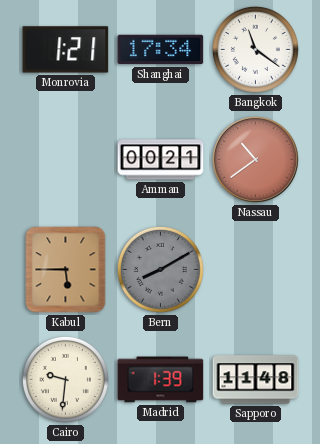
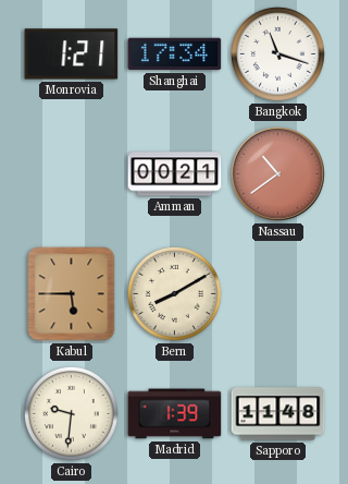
Bangkok: 11:21 -> 11:18 (277, 53)
Bern dial: grey -> cream (174, 293)
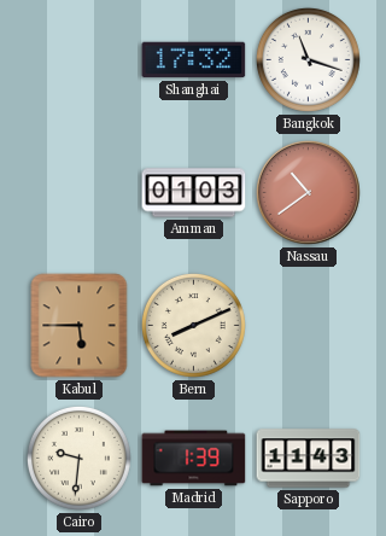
Monrovia: 1:21 -> none (72, 55)
Shanghai: 17:34 -> 17:32 (194, 60)
Amman: 00:21 -> 01:03 (194, 193)
Bern: 8:10 -> 8:11 (193, 325)
Sapporo: 11:48 -> 11:43 (309, 459)
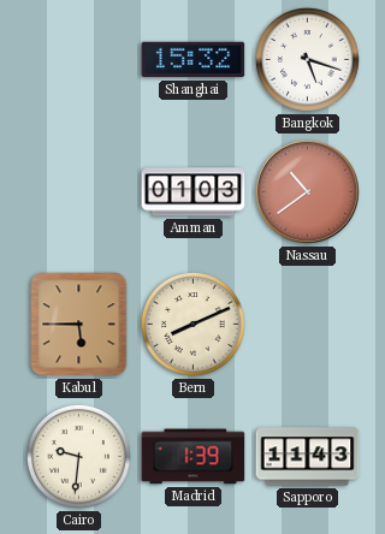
Shanghai: 17:32 -> 15:32 (194, 60)
Bangkok: 11:18 -> 5:18 (307, 59)
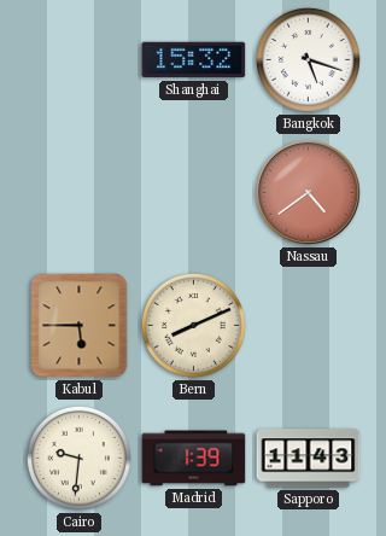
Amman: 01:03 -> none (194, 192)
Nassau: 10:39 -> 4:39 (309, 193)
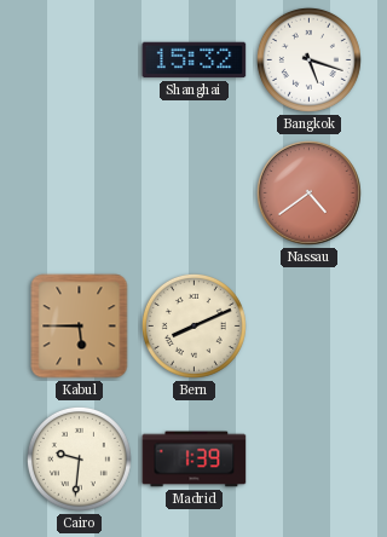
Sapporo: 11:43 -> none (309, 459)
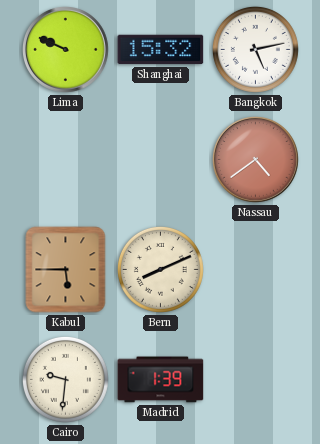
Lima: none -> 9:49 (66, 50)
Bangkok: 5:18 -> 5:13 (255, 49)
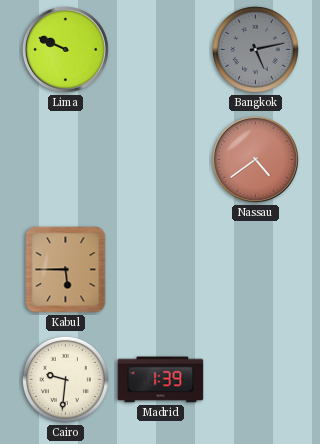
Shanghai: 15:32 -> none (161, 50)
Bangkok dial: white -> grey (255, 49)
Bern: 8:11 -> none (160, 269)
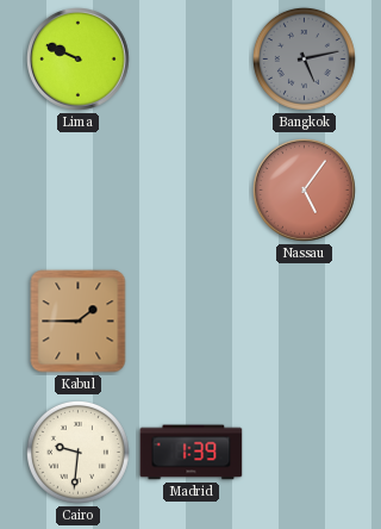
Nassau: 4:39 -> 5:06 (305, 191)
Kabul: 5:45 -> 1:45 (79, 322)
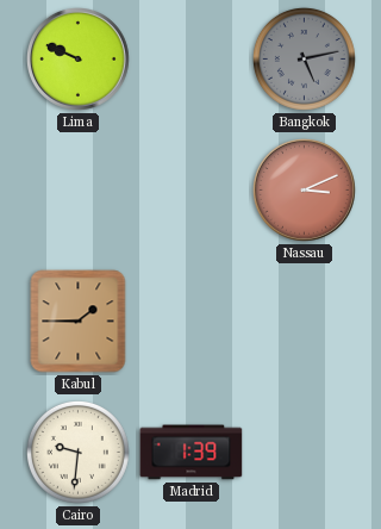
Nassau: 5:06 -> 3:11 (305, 191)
